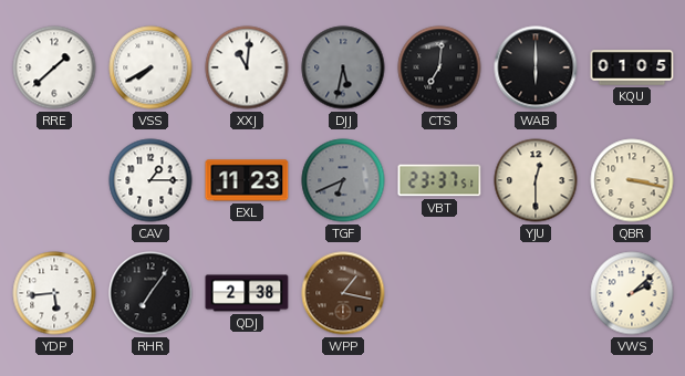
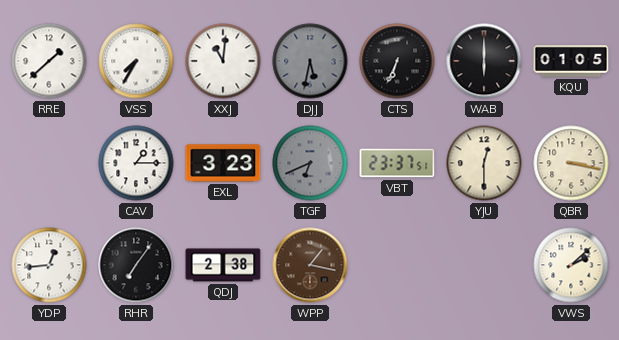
VSS: 7:40 -> 7:35 (136, 61)
CTS: 7:01 -> 6:34 (397, 61)
EXL: 11:23 -> 3:23 (223, 163)
YDP: 5:44 -> 12:44 (49, 265)
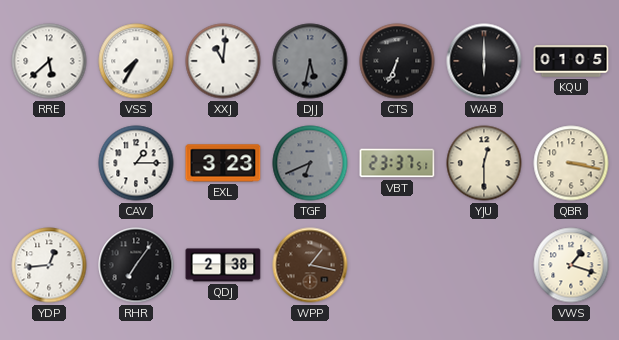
RRE: 1:38 -> 5:38 (49, 61)
VWS: 2:08 -> 1:18 (571, 265)
